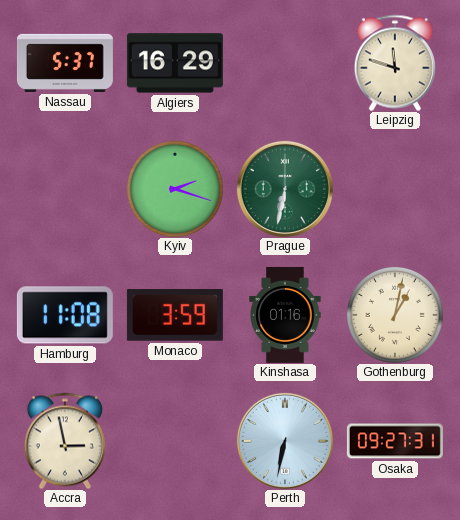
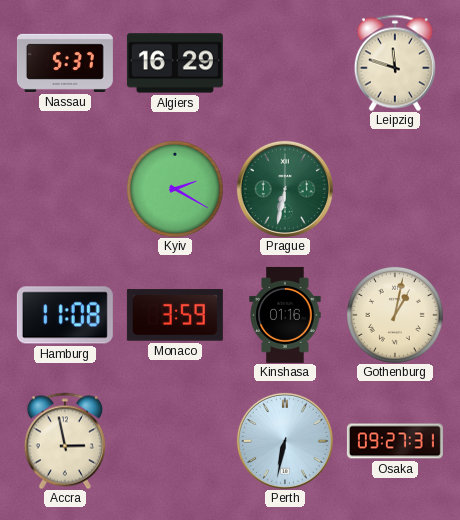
Kyiv: 2:18 -> 2:20 (175, 189)
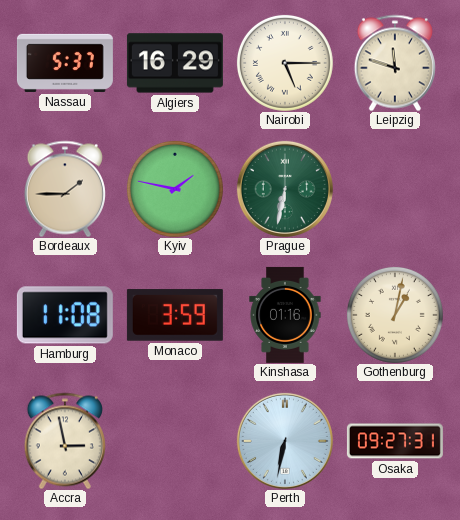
Nairobi: none -> 5:15 (285, 63)
Bordeaux: none -> 1:45 (65, 189)
Kyiv: 2:20 -> 1:47 (175, 189)
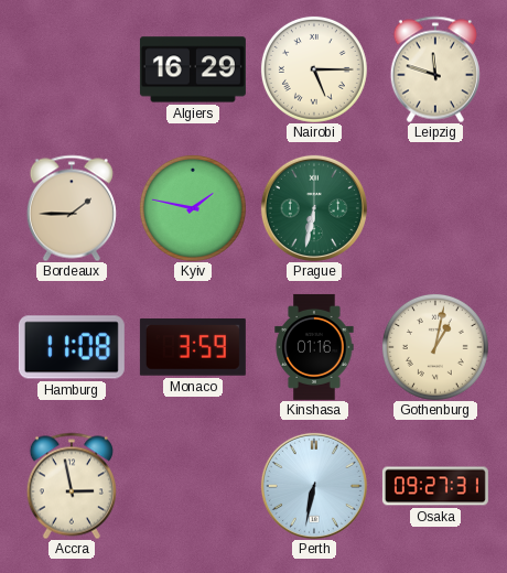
Nassau: 5:37 -> none (65, 63)
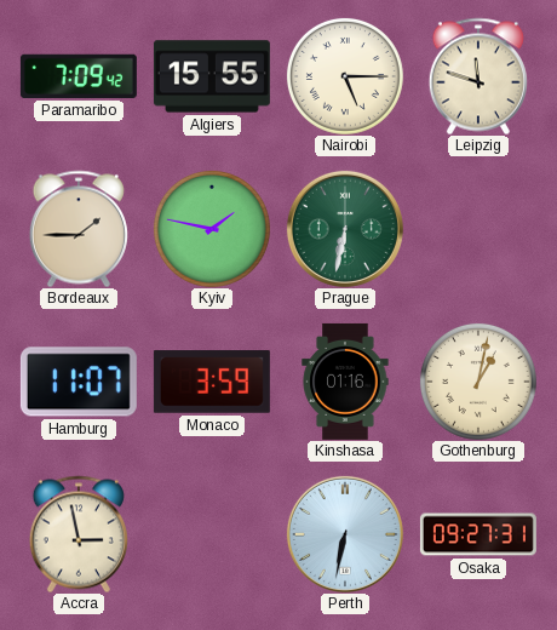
Paramaribo: none -> 7:09 (79, 76)
Algiers: 16:29 -> 15:55 (212, 76)
Hamburg: 11:08 -> 11:07 (79, 382)
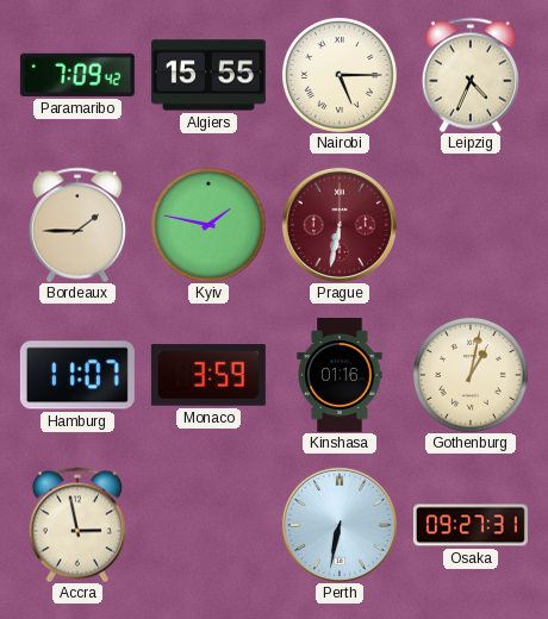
Leipzig: 11:48 -> 4:34 (471, 75)
Prague dial: green -> burgundy (340, 225)
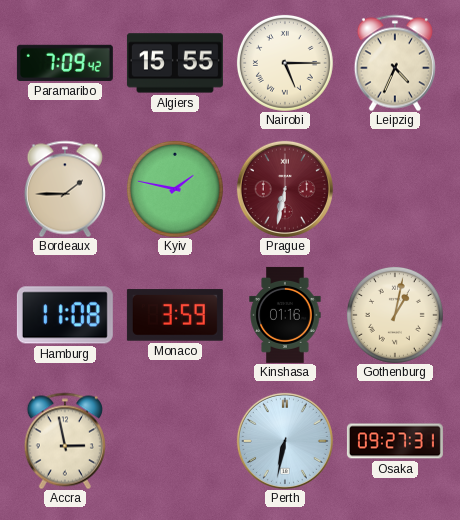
Hamburg: 11:07 -> 11:08 (65, 315)
